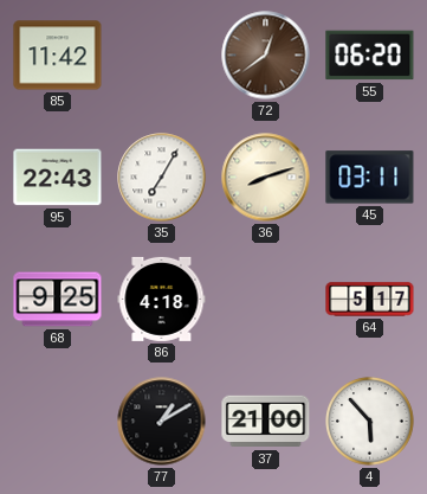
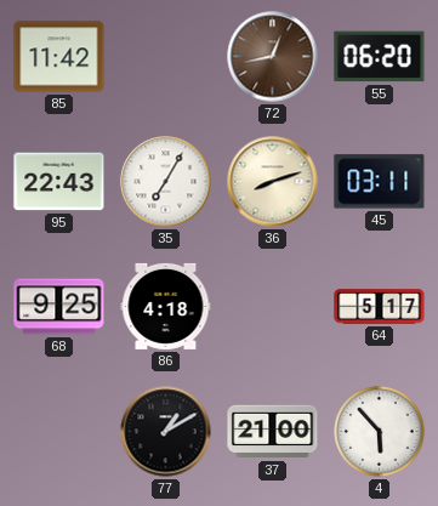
72: 12:39 -> 12:43 (273, 57)
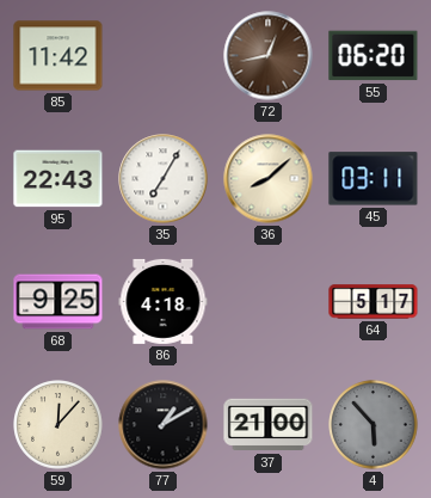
36: 8:12 -> 8:08 (269, 179)
59: none -> 12:07 (59, 425)
4 dial: white -> grey (374, 425)
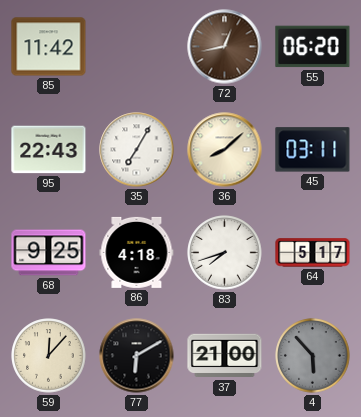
83: none -> 7:42 (225, 253)
77: 1:10 -> 6:10 (137, 356)
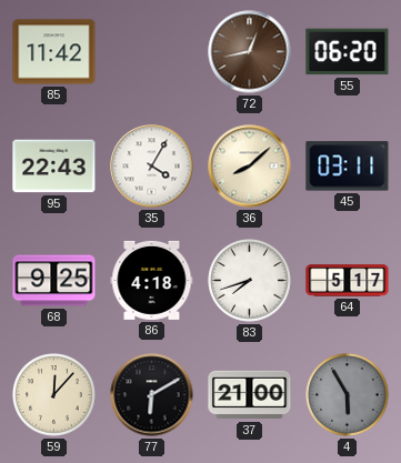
35: 7:05 -> 4:05 (152, 167)
4: 5:53 -> 5:55 (348, 395)
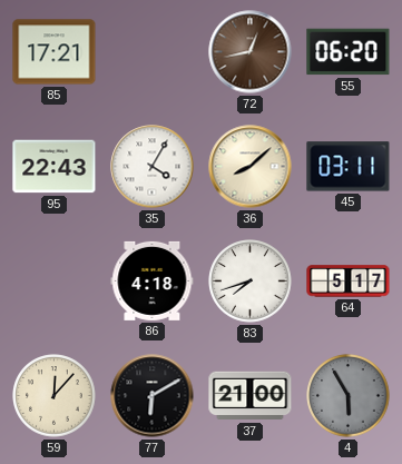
85: 11:42 -> 17:21 (55, 52)
68: 9:25 -> none (54, 281)
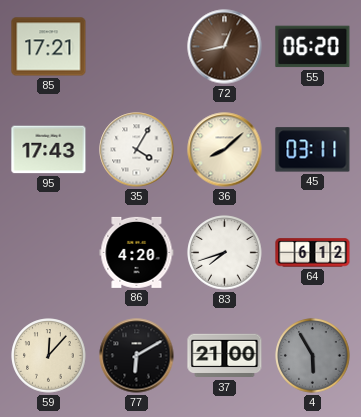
95: 22:43 -> 17:43 (49, 150)
86: 4:18 -> 4:20 (137, 252)
64: 5:17 -> 6:12 (313, 253)
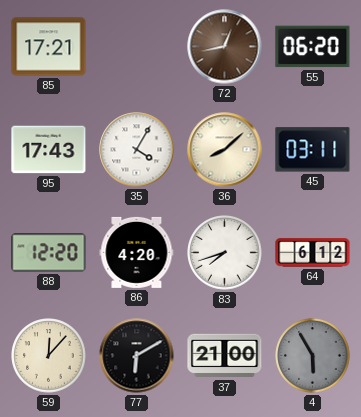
88: none -> 12:20 (49, 253)
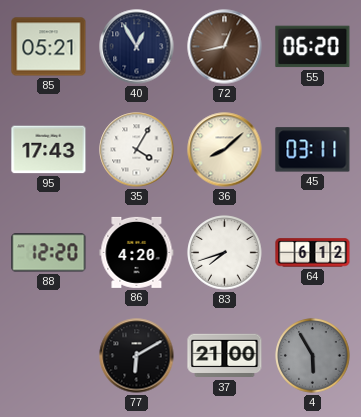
85: 17:21 -> 05:21 (49, 47)
40: none -> 12:55 (137, 47)
59: 12:07 -> none (49, 356)
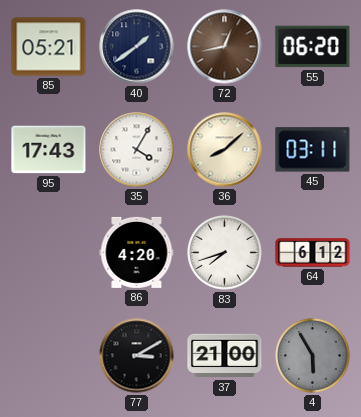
40: 12:55 -> 1:39 (137, 47)
88: 12:20 -> none (49, 253)
77: 6:10 -> 3:10 (137, 356)
